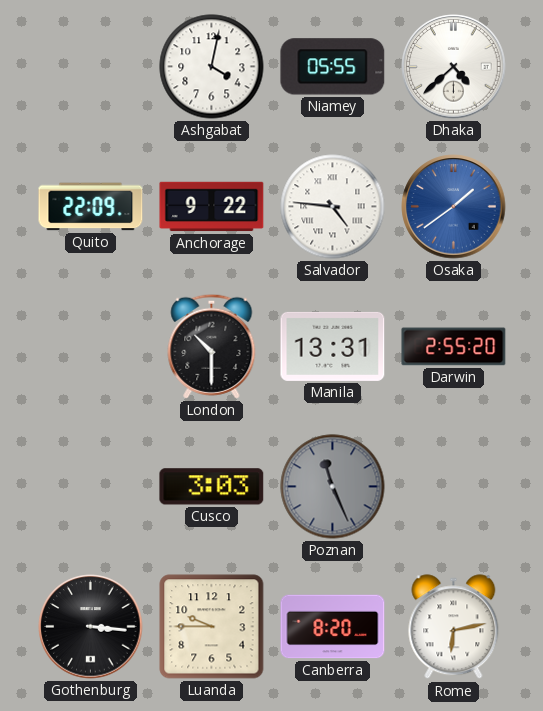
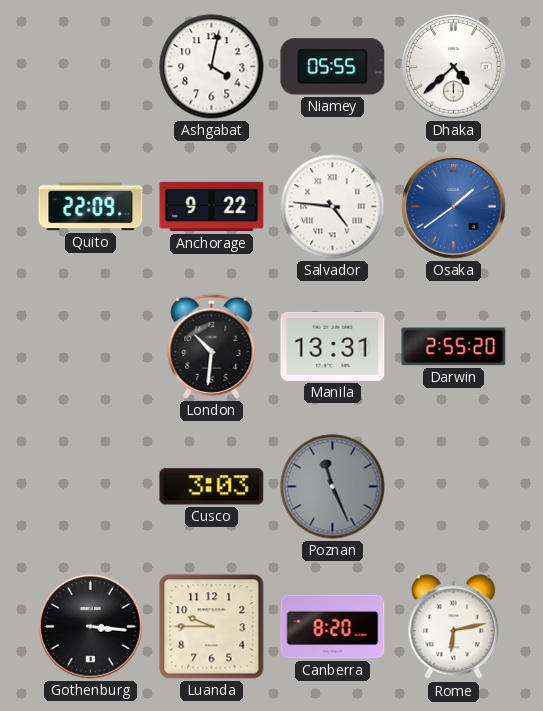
London: 10:30 -> 10:31 (212, 346)
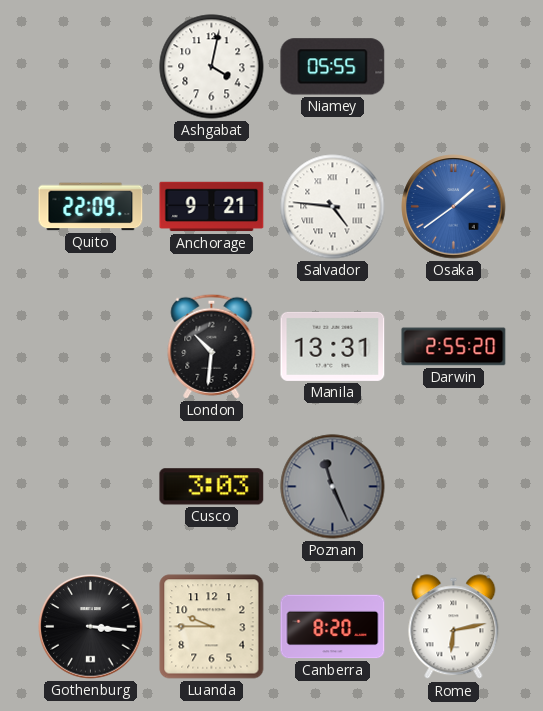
Dhaka: 4:38 -> none (454, 67)
Anchorage: 9:22 -> 9:21 (212, 207)
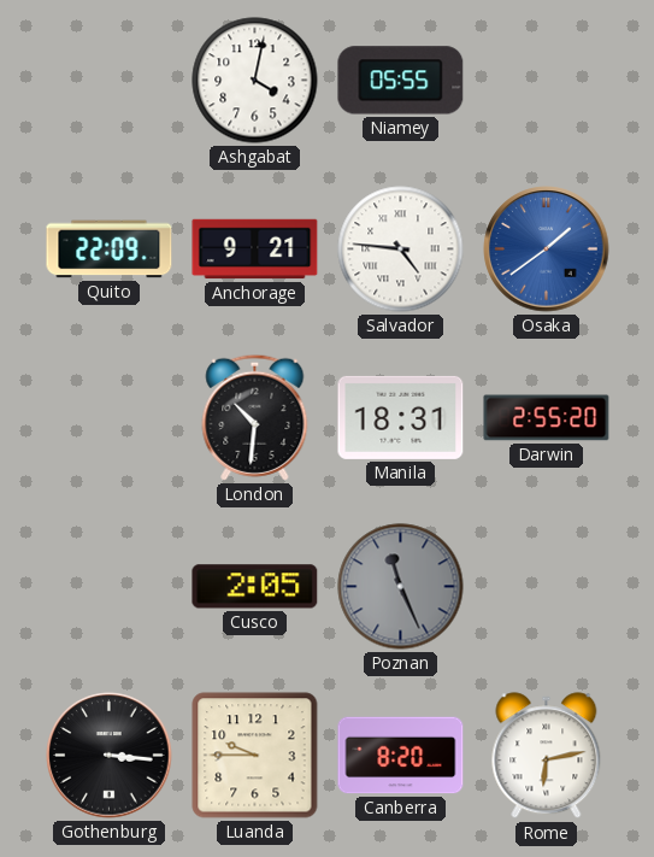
Manila: 13:31 -> 18:31 (401, 417)
Cusco: 3:03 -> 2:05 (255, 587)
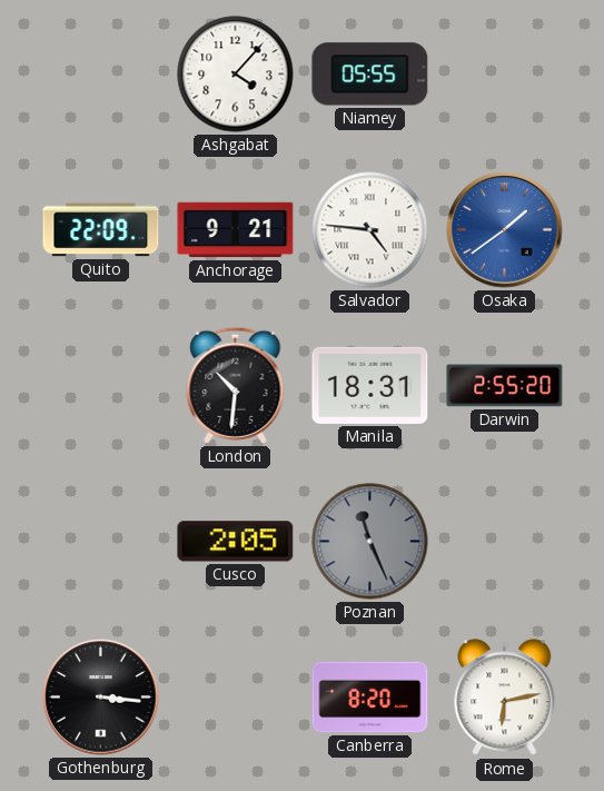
Ashgabat: 4:02 -> 4:07 (236, 75)
Luanda: 9:45 -> none (255, 756)
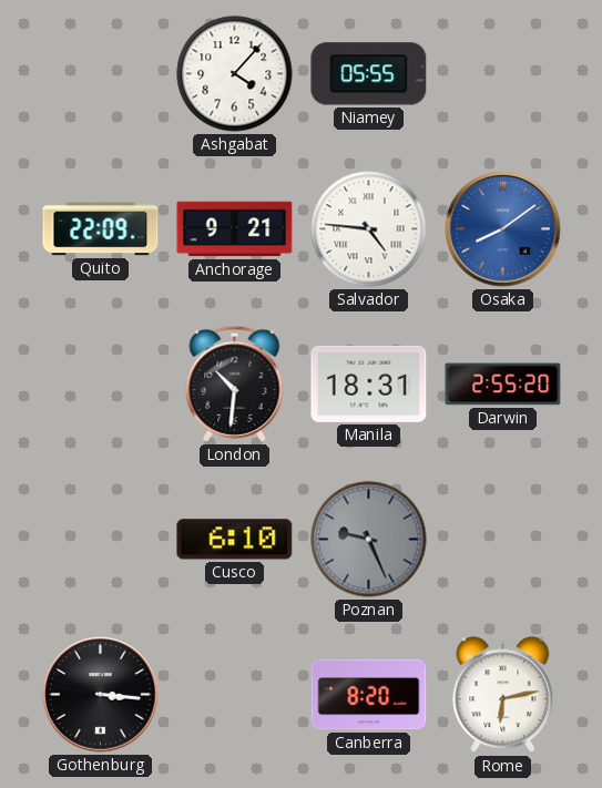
Osaka: 1:39 -> 8:09 (503, 229)
Cusco: 2:05 -> 6:10 (235, 540)
Poznan: 11:26 -> 9:26 (369, 540)
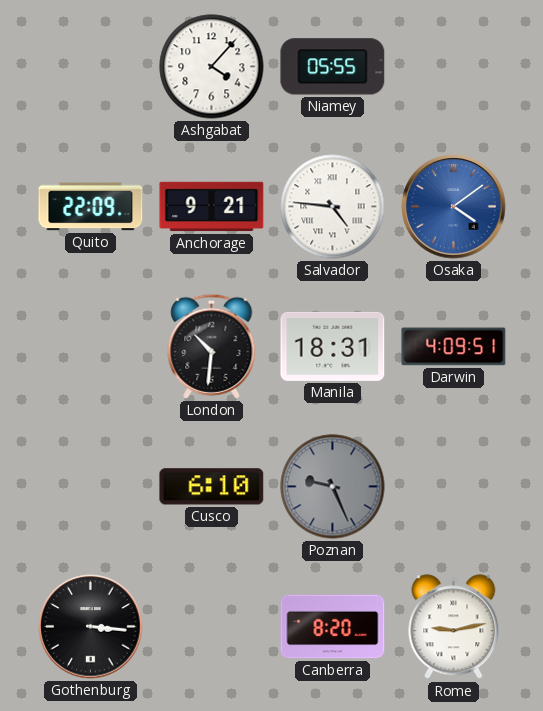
Osaka: 8:09 -> 4:09 (454, 207)
Darwin: 2:55 -> 4:09 (454, 347)
Rome: 6:13 -> 9:13 (454, 627)
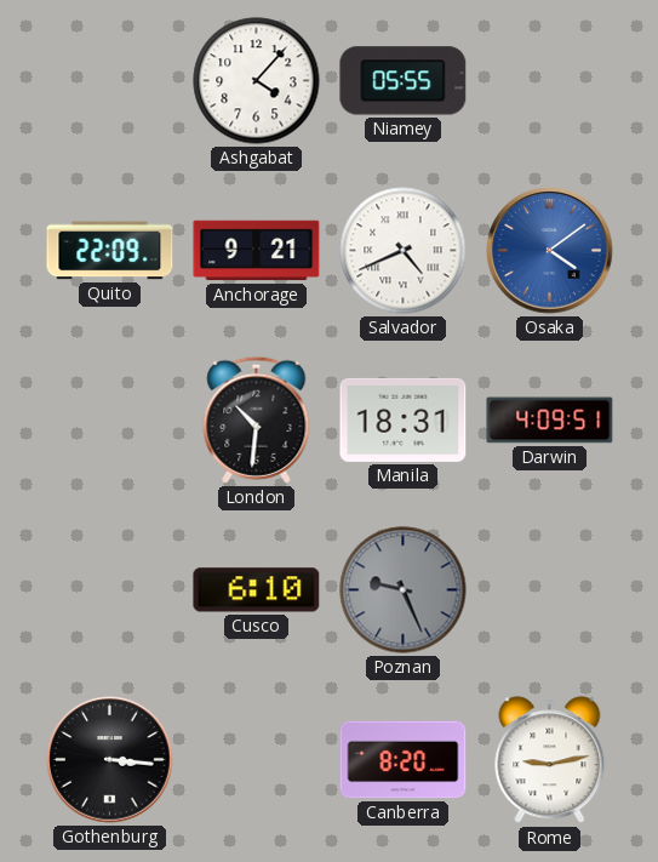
Salvador: 4:46 -> 4:41 (404, 251)
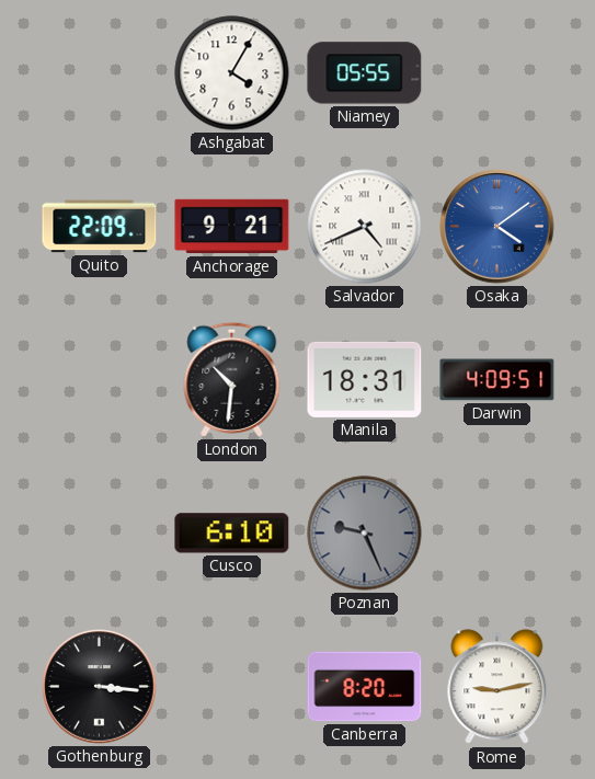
Ashgabat: 4:07 -> 4:05 (232, 73)
